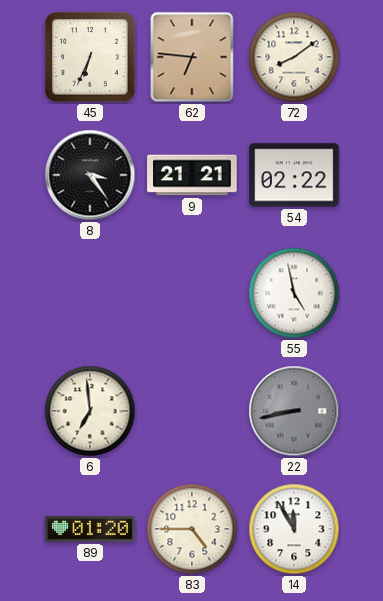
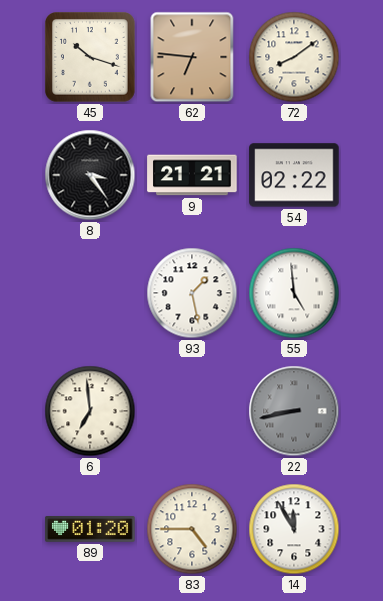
45: 6:34 -> 10:18 (91, 58)
93: none -> 1:28 (192, 293)
55: 4:58 -> 4:59 (294, 293)
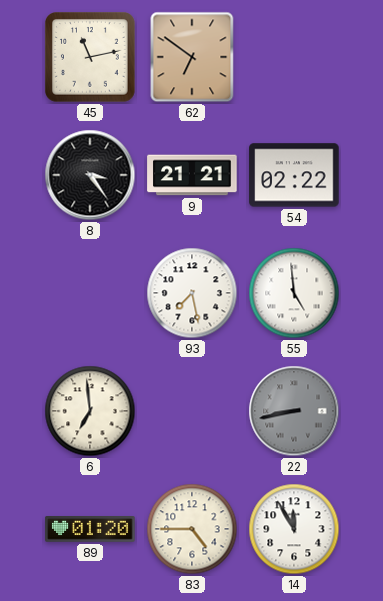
45: 10:18 -> 11:13 (91, 58)
62: 6:46 -> 6:51 (192, 57)
72: 8:09 -> none (294, 57)
93: 1:28 -> 7:28 (192, 293)
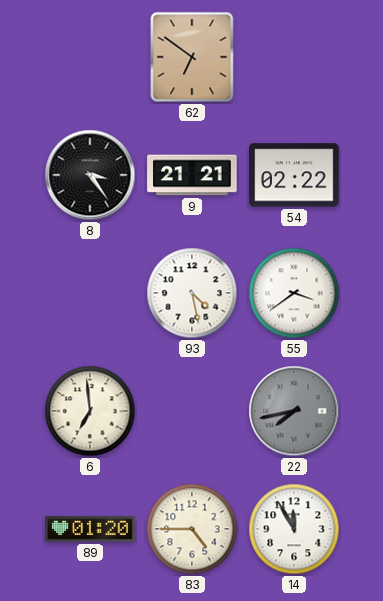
45: 11:13 -> none (91, 58)
93: 7:28 -> 4:28 (192, 293)
55: 4:59 -> 3:39 (294, 293)
22: 8:43 -> 7:43 (294, 411)
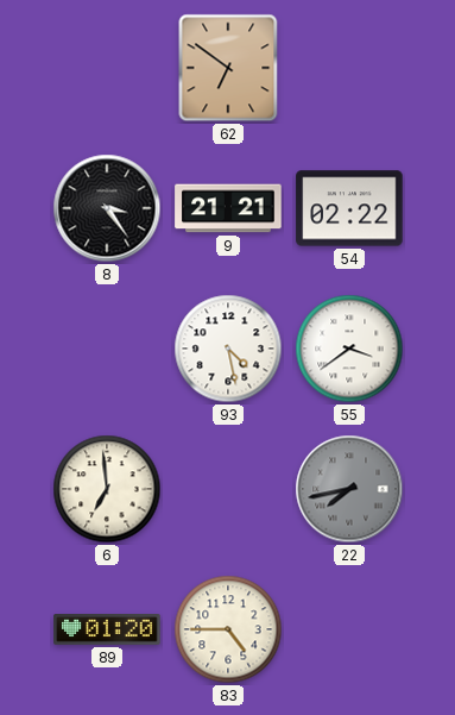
14: 11:55 -> none (294, 529)
